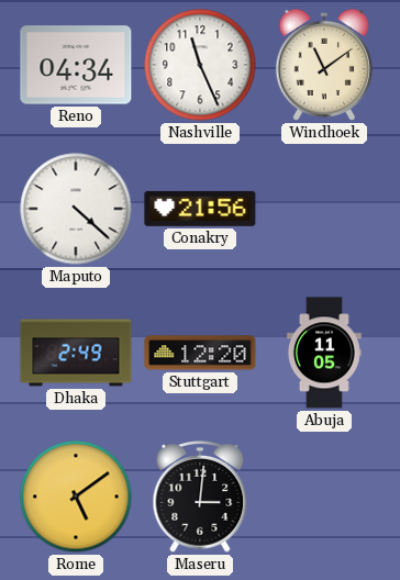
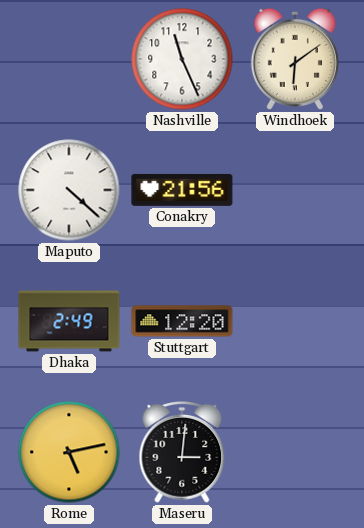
Reno: 04:34 -> none (76, 65)
Windhoek: 11:09 -> 6:09 (295, 59)
Abuja: 11:05 -> none (324, 353)
Rome: 5:09 -> 5:13 (69, 452)
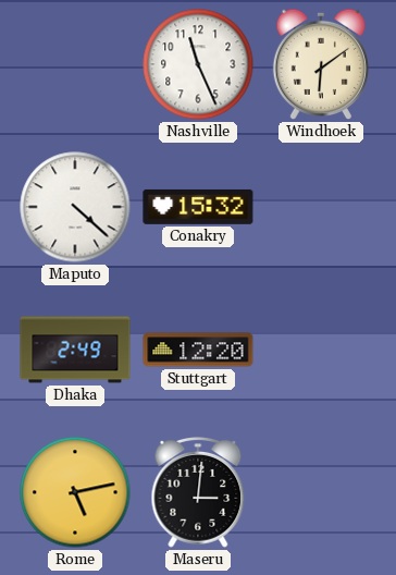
Conakry: 21:56 -> 15:32 (198, 207)
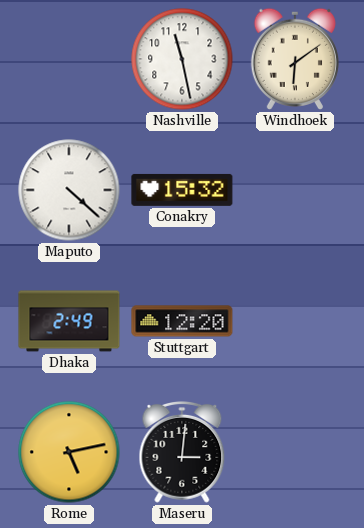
Nashville: 11:26 -> 11:28 (182, 59)
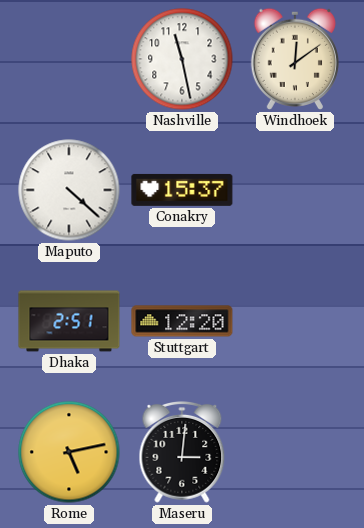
Windhoek: 6:09 -> 12:09 (295, 59)
Conakry: 15:32 -> 15:37 (182, 190)
Dhaka: 2:49 -> 2:51 (69, 321)
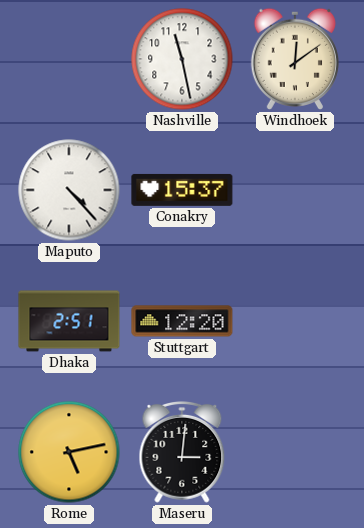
Maputo: 4:22 -> 4:23 (69, 190)
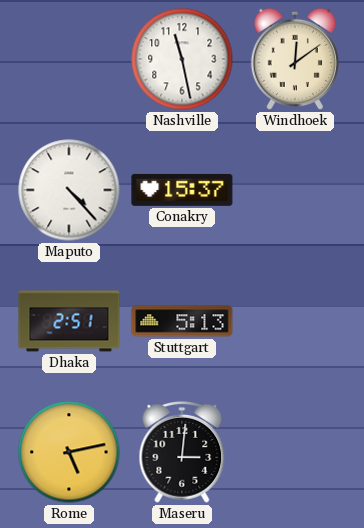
Stuttgart: 12:20 -> 5:13 (182, 321)
